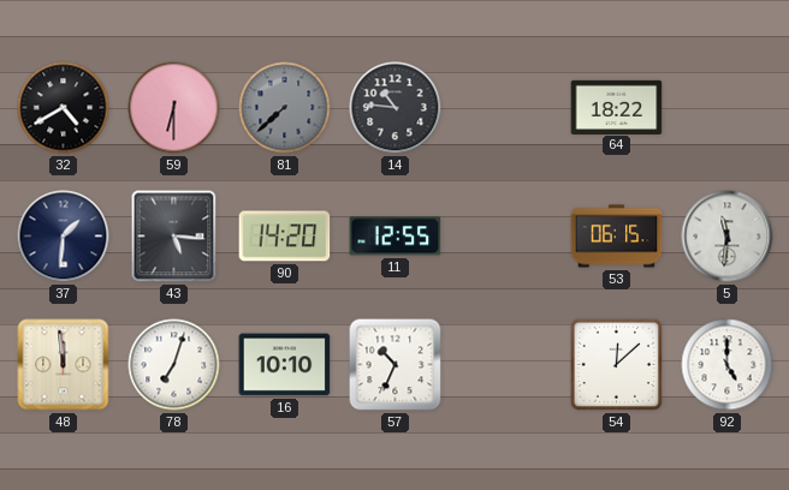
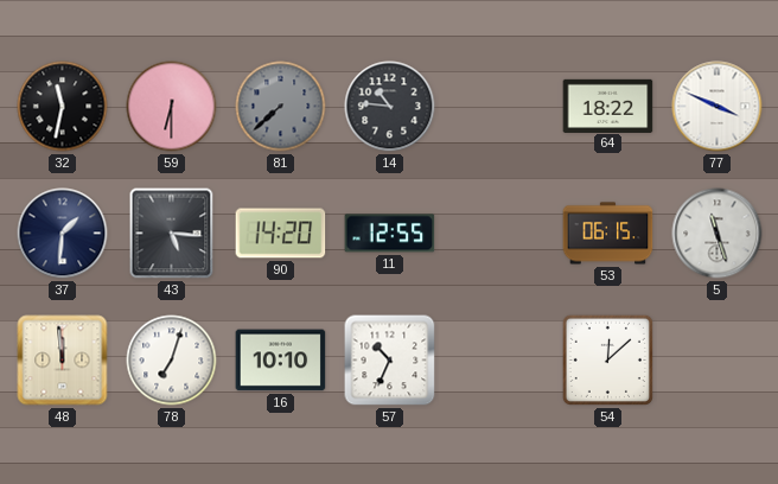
32: 4:40 -> 11:32 (63, 107)
77: none -> 3:49 (718, 107)
5: 11:31 -> 11:27 (718, 234)
92: 5:00 -> none (728, 365)
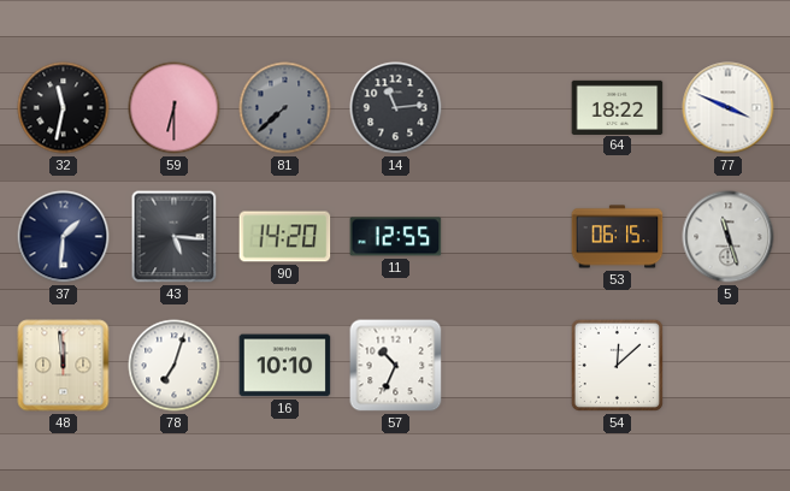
14: 10:46 -> 11:14 (396, 108)
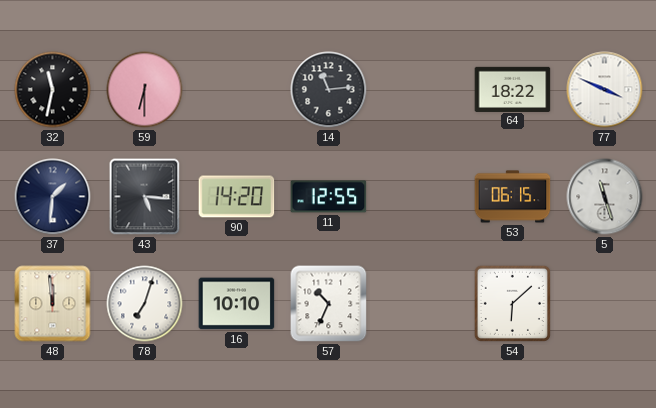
81: 7:38 -> none (285, 108)
54: 12:08 -> 6:08 (512, 303)
